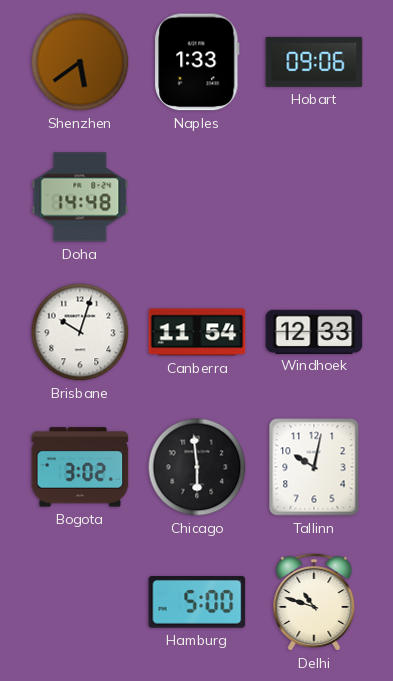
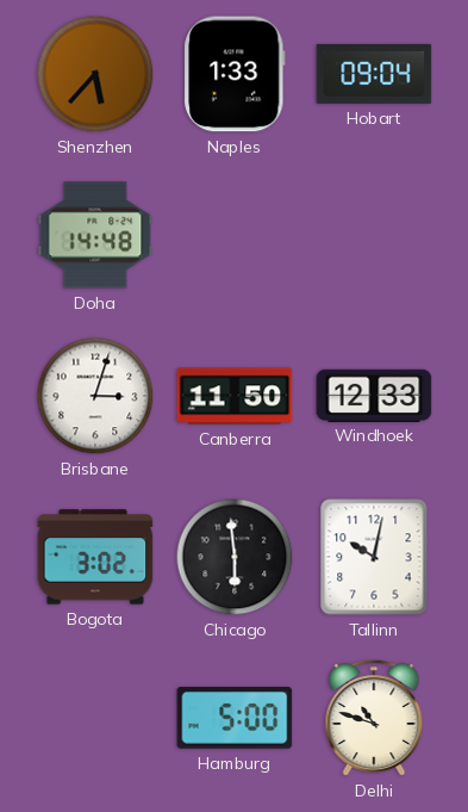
Shenzhen: 5:39 -> 5:37 (95, 74)
Hobart: 09:06 -> 09:04 (374, 74)
Brisbane: 10:03 -> 3:03 (95, 396)
Canberra: 11:54 -> 11:50 (235, 396)
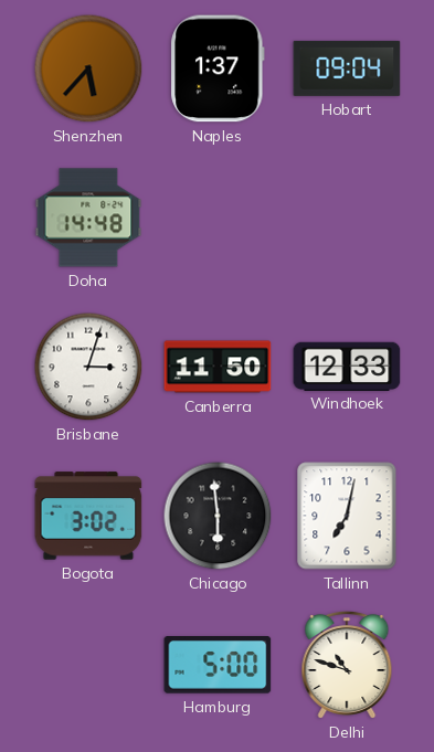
Naples: 1:33 -> 1:37 (218, 68)
Tallinn: 10:02 -> 7:02 (347, 516)
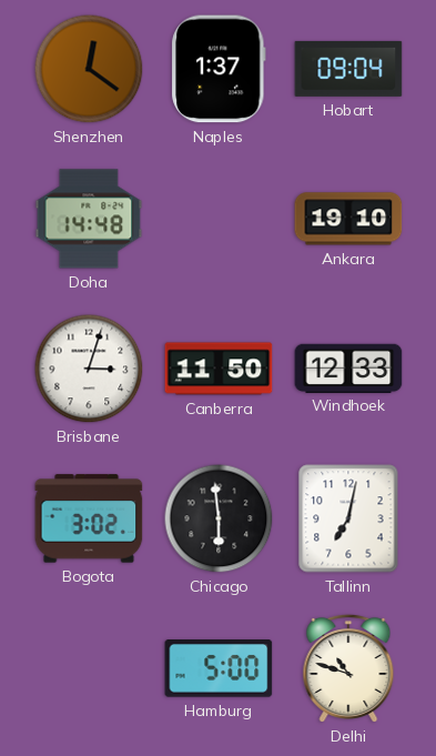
Shenzhen: 5:37 -> 12:21 (89, 69)
Ankara: none -> 19:10 (348, 219)
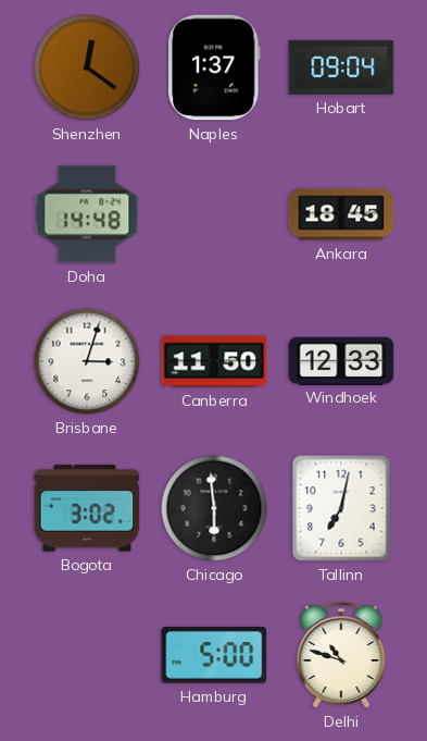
Ankara: 19:10 -> 18:45 (341, 214)
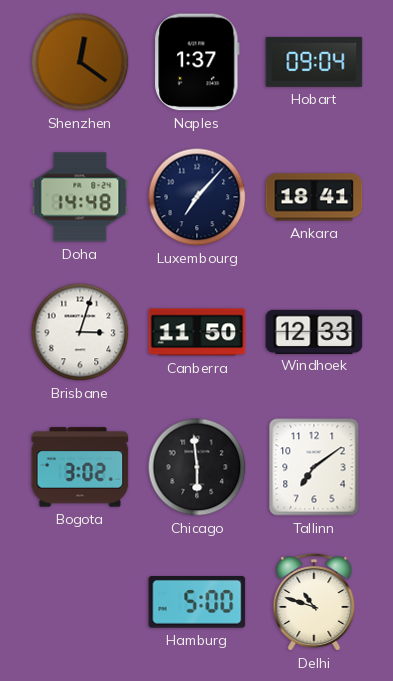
Luxembourg: none -> 7:07 (197, 197)
Ankara: 18:45 -> 18:41 (314, 197)
Tallinn: 7:02 -> 7:09 (314, 467)
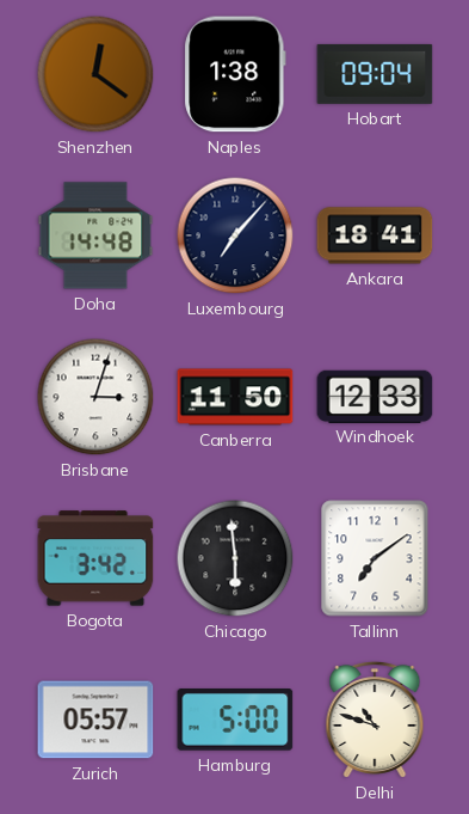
Naples: 1:37 -> 1:38 (235, 74)
Bogota: 3:02 -> 3:42 (95, 558)
Zurich: none -> 05:57 (95, 720)
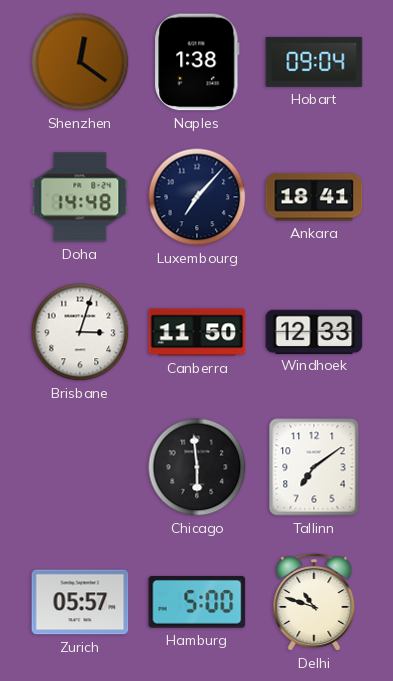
Bogota: 3:42 -> none (95, 558)
